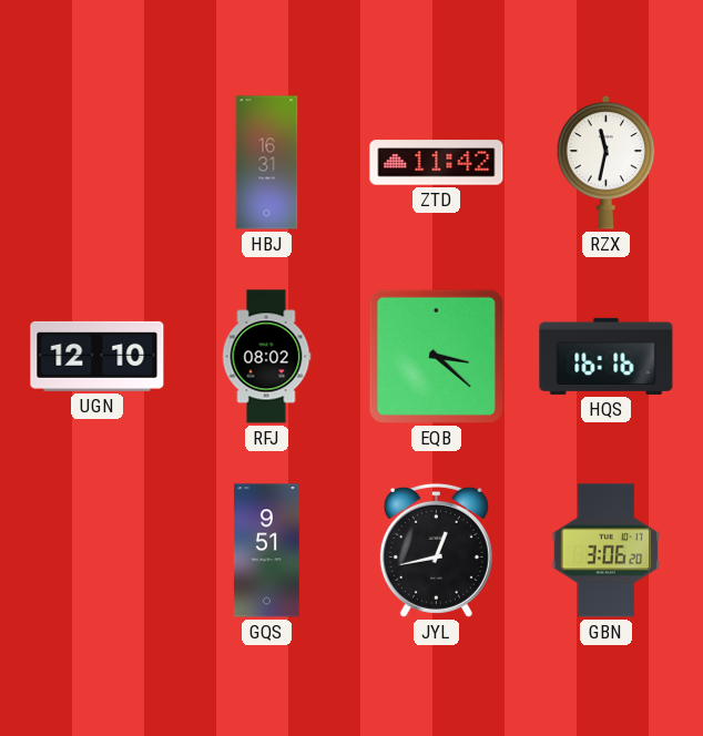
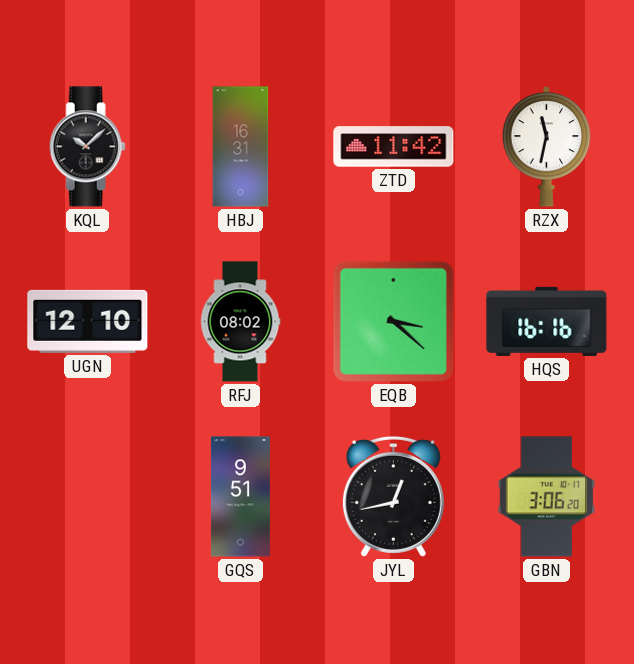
KQL: none -> 10:08 (87, 147)
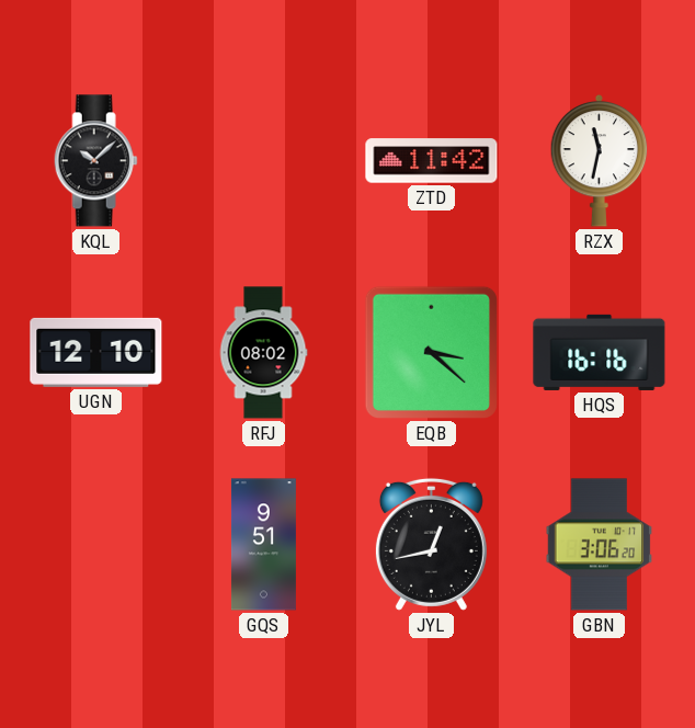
HBJ: 16:31 -> none (241, 147)
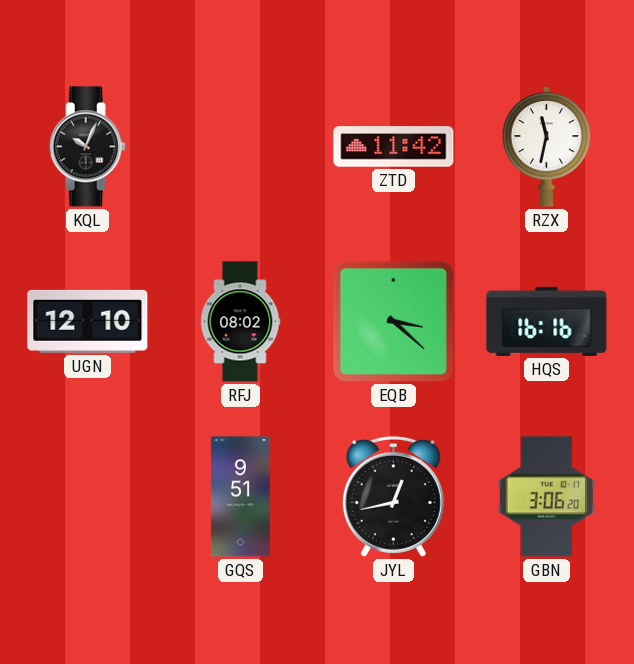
KQL: 10:08 -> 10:04 (87, 147)
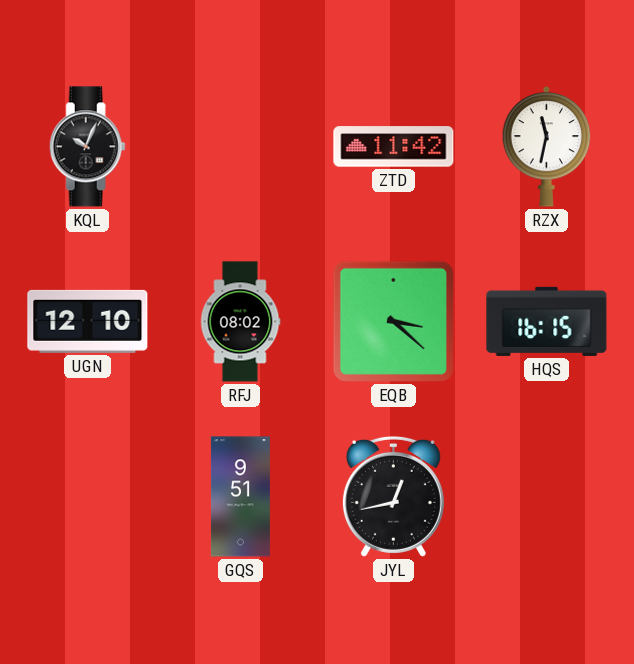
HQS: 16:16 -> 16:15 (547, 321)
GBN: 3:06 -> none (547, 497)
